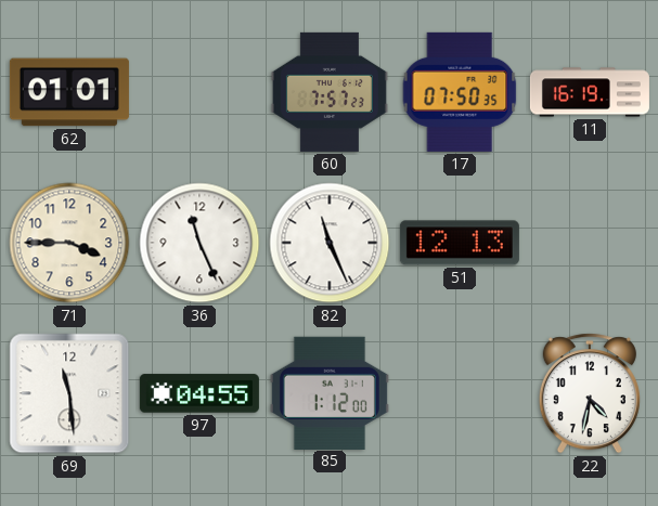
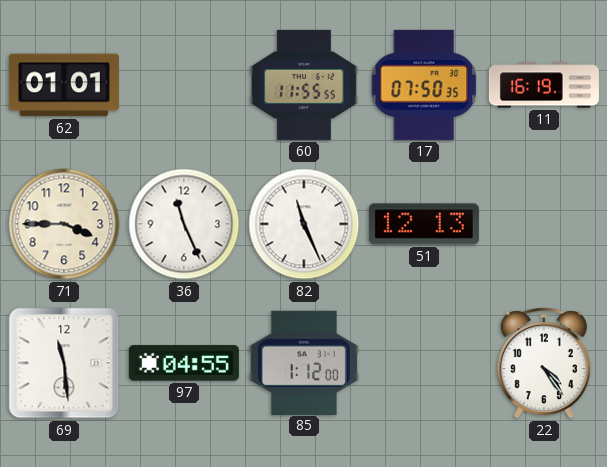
60: 7:57 -> 11:55 (304, 85)
22: 4:32 -> 4:24 (544, 363)
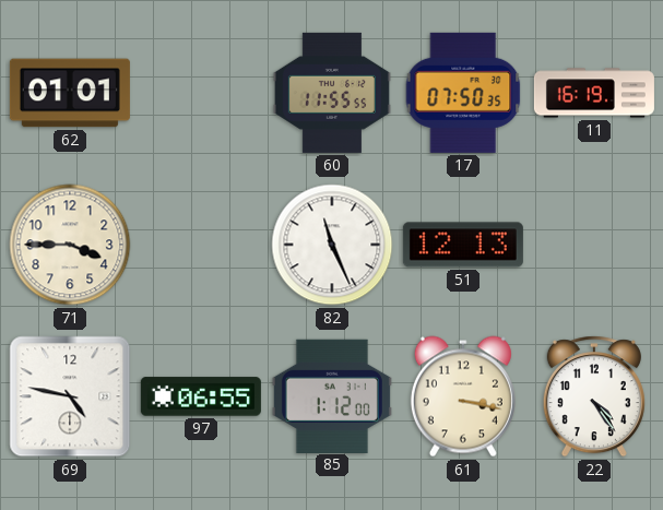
36: 11:26 -> none (184, 224)
69: 11:29 -> 4:47 (70, 396)
97: 04:55 -> 06:55 (201, 396)
61: none -> 3:17 (463, 396)
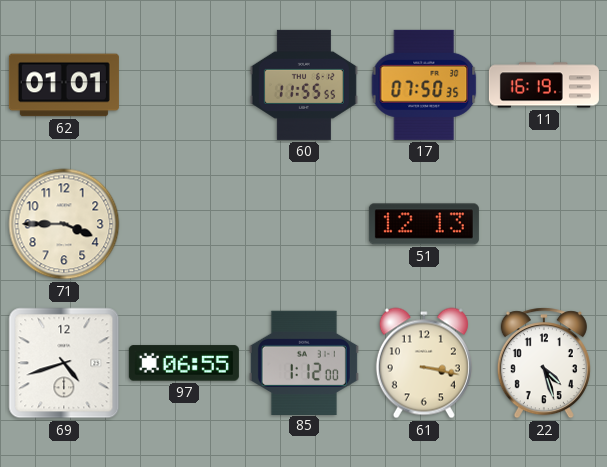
82: 11:26 -> none (332, 245)
69: 4:47 -> 4:42 (64, 363)
22: 4:24 -> 4:27 (544, 363)
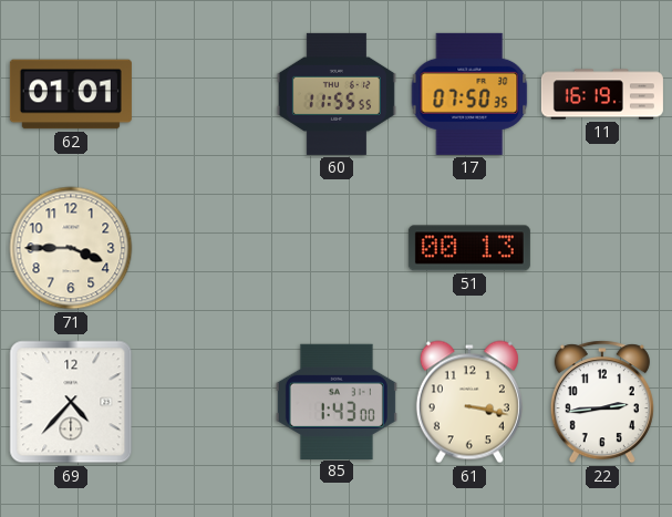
51: 12:13 -> 00:13 (469, 248)
69: 4:42 -> 4:37 (71, 402)
97: 06:55 -> none (184, 363)
85: 1:12 -> 1:43 (337, 401)
22: 4:27 -> 2:44 (602, 402)
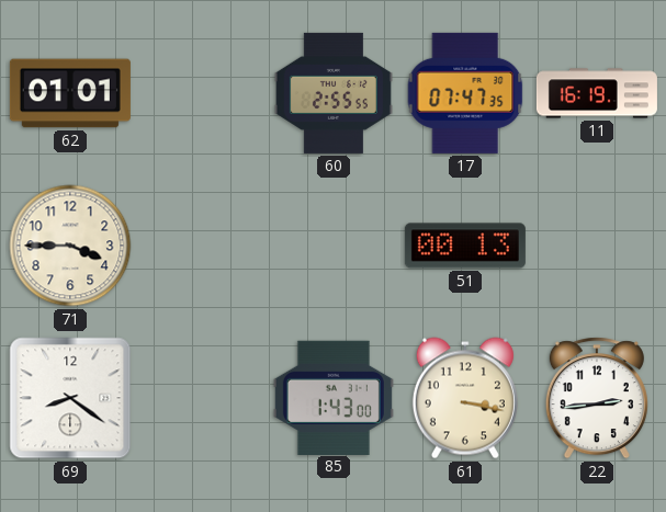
60: 11:55 -> 2:55 (334, 93)
17: 07:50 -> 07:47 (465, 93)
69: 4:37 -> 8:21 (70, 398)
